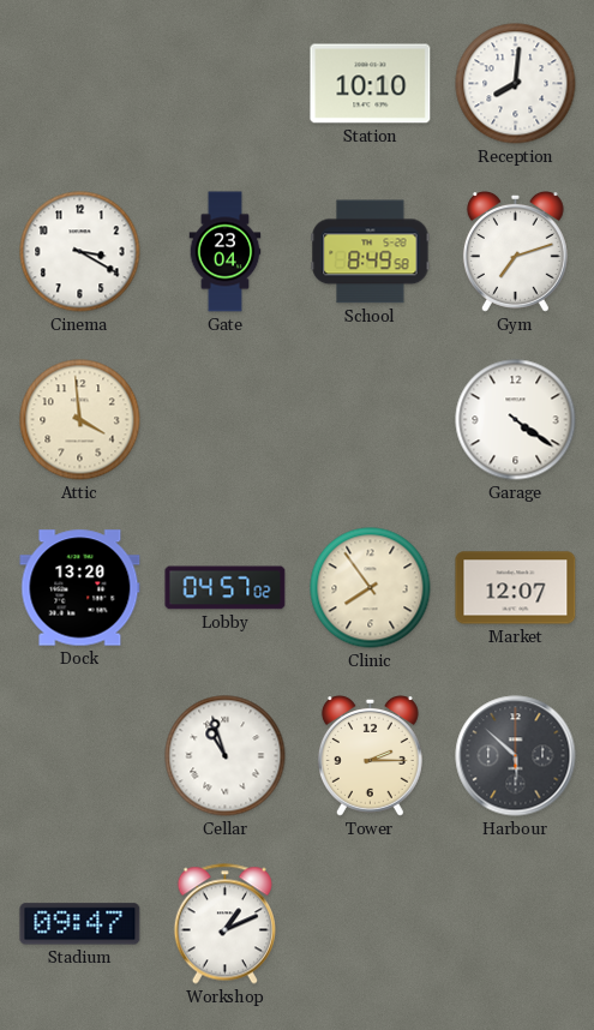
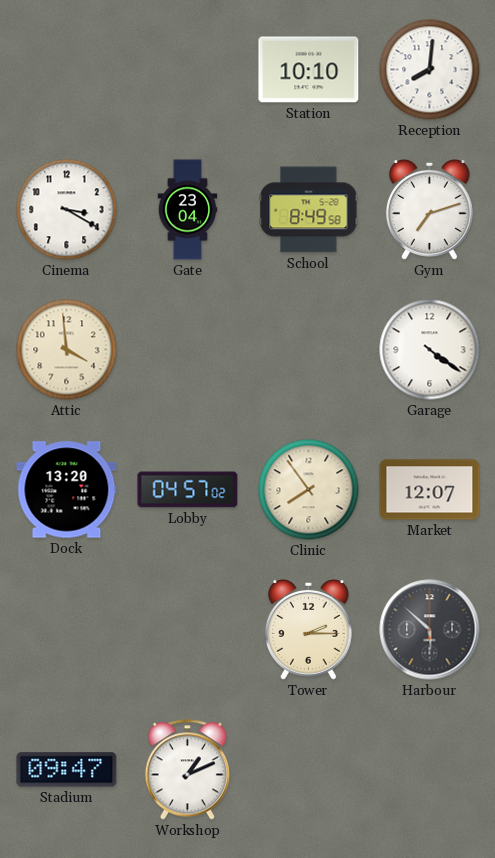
Cellar: 10:57 -> none (226, 756)
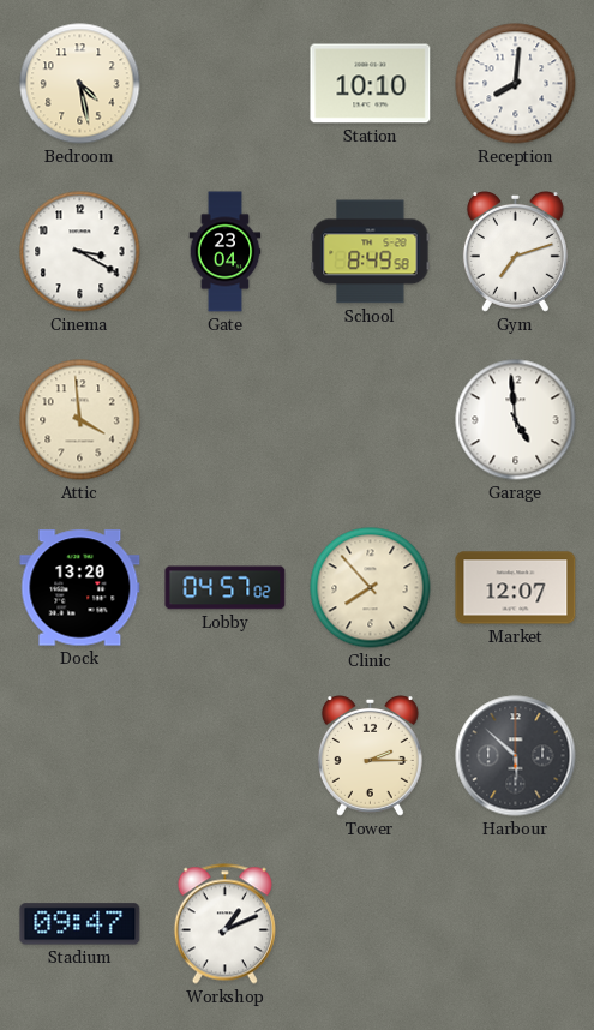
Bedroom: none -> 4:28 (80, 84)
Garage: 4:21 -> 4:59 (516, 420)
Clinic: 7:54 -> 7:53 (371, 588)
